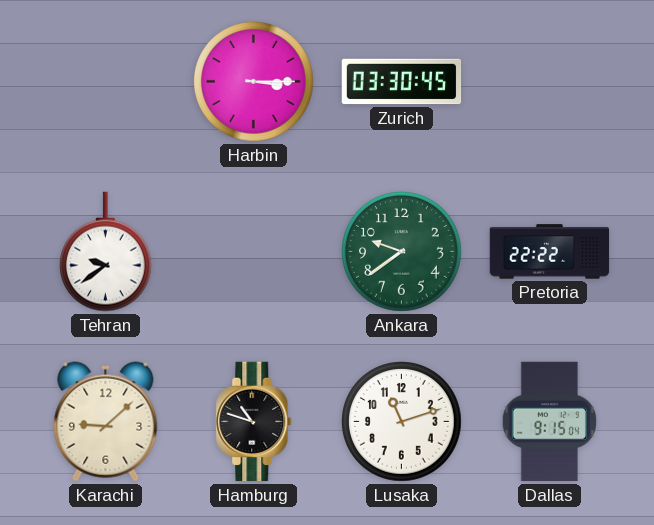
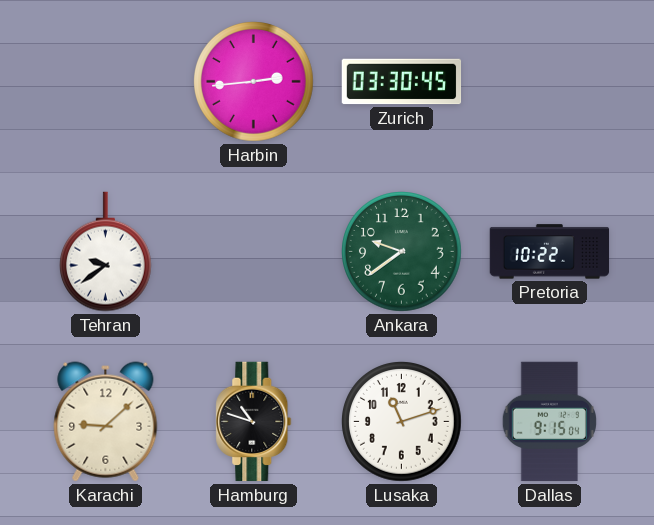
Harbin: 3:15 -> 2:44 (254, 82)
Pretoria: 22:22 -> 10:22 (550, 252)
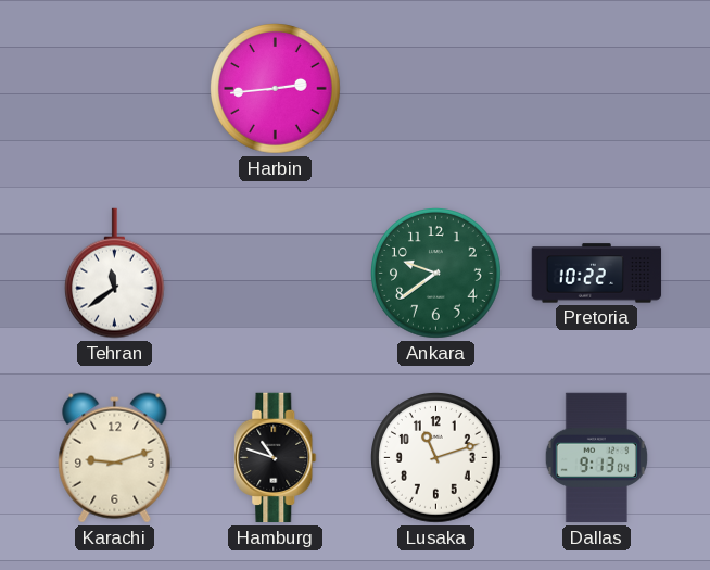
Zurich: 03:30 -> none (402, 82)
Tehran: 9:39 -> 11:39 (115, 274)
Karachi: 9:08 -> 9:12 (115, 458)
Dallas: 9:15 -> 9:13 (596, 458)
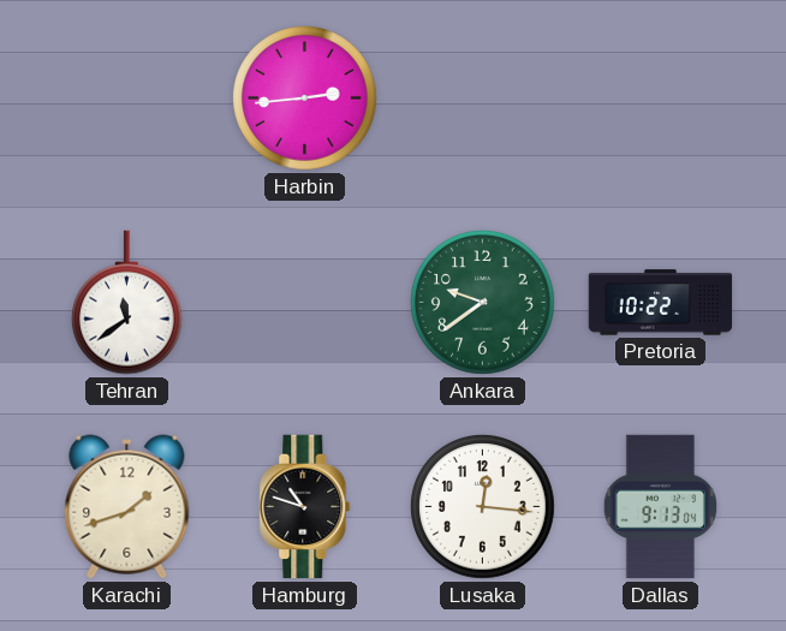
Karachi: 9:12 -> 1:42 (127, 507)
Lusaka: 11:12 -> 12:16 (483, 507)
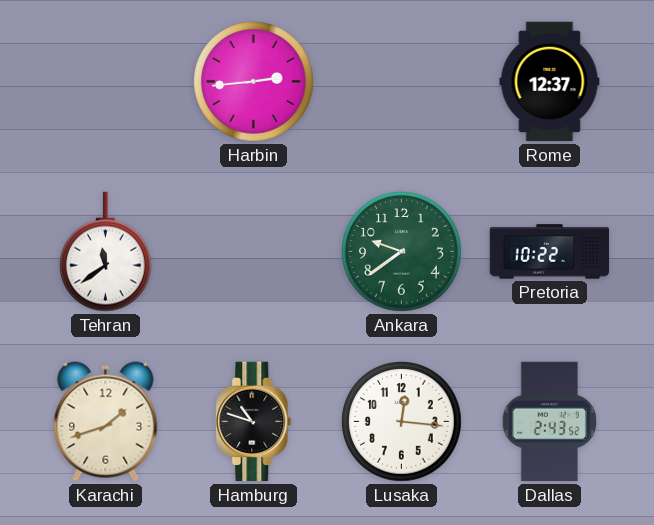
Rome: none -> 12:37 (550, 82)
Dallas: 9:13 -> 2:43 (549, 422)
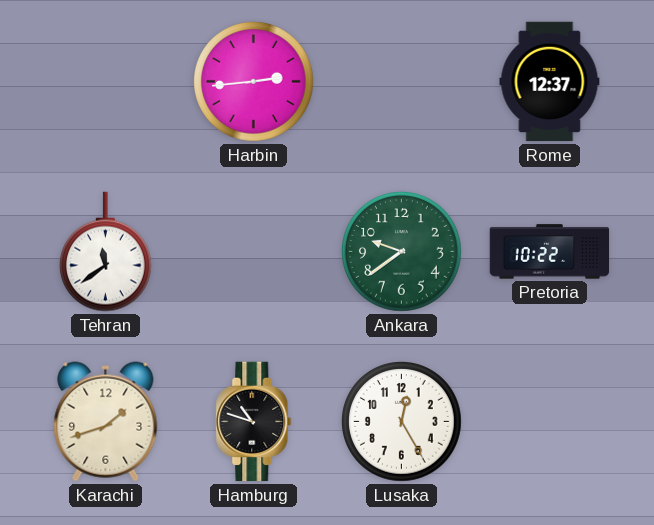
Lusaka: 12:16 -> 12:25 (402, 422)
Dallas: 2:43 -> none (549, 422)
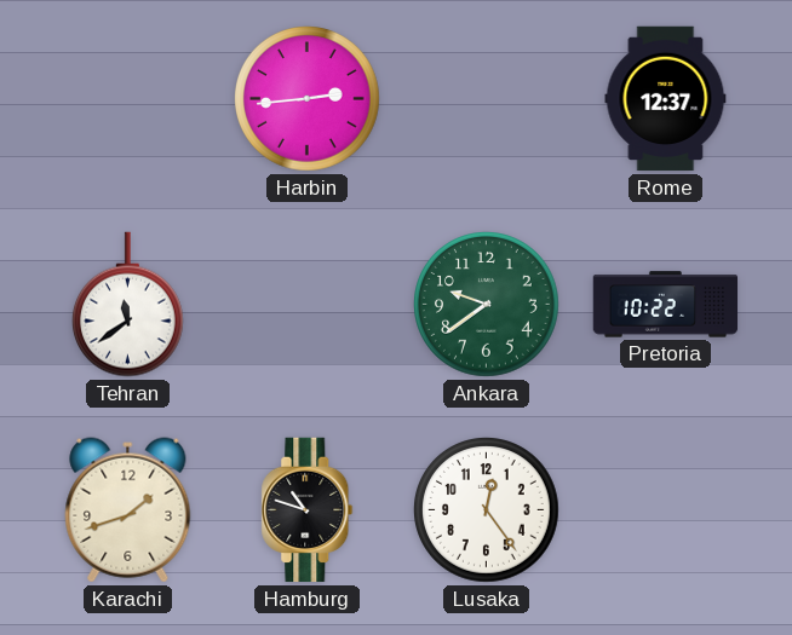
Lusaka: 12:25 -> 12:24 (487, 510)
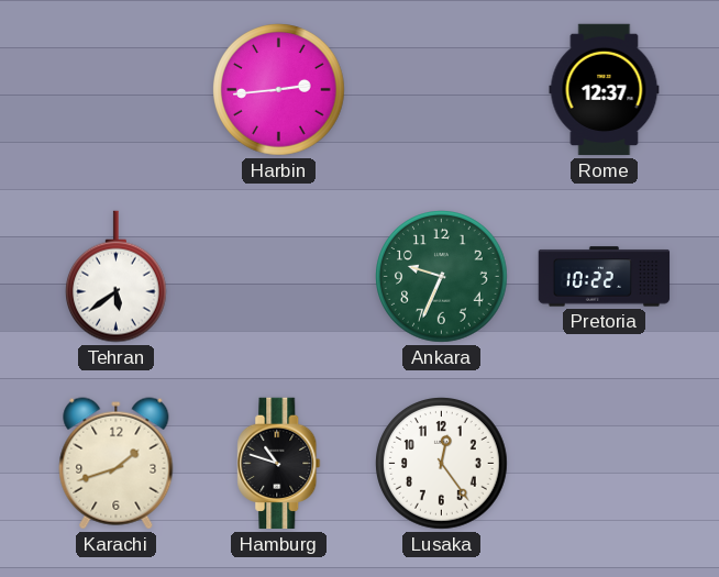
Tehran: 11:39 -> 5:39 (117, 277)
Ankara: 9:39 -> 9:34 (442, 277)
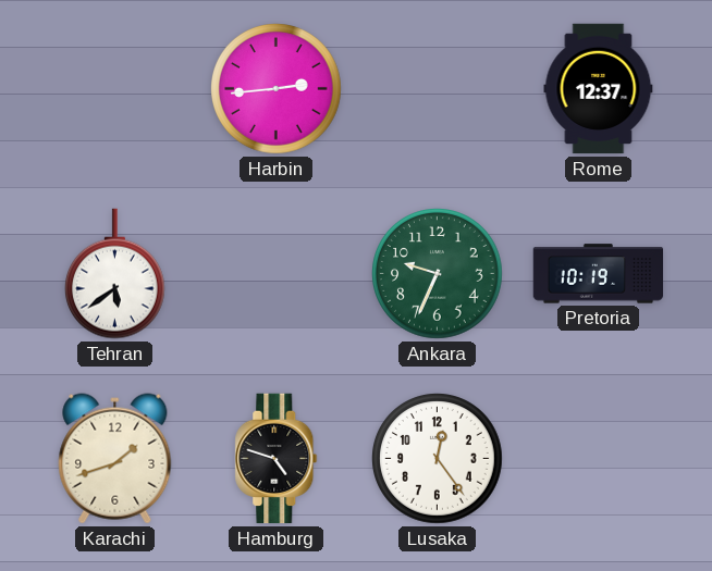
Pretoria: 10:22 -> 10:19 (599, 274)
Hamburg: 10:48 -> 4:48 (277, 459)
